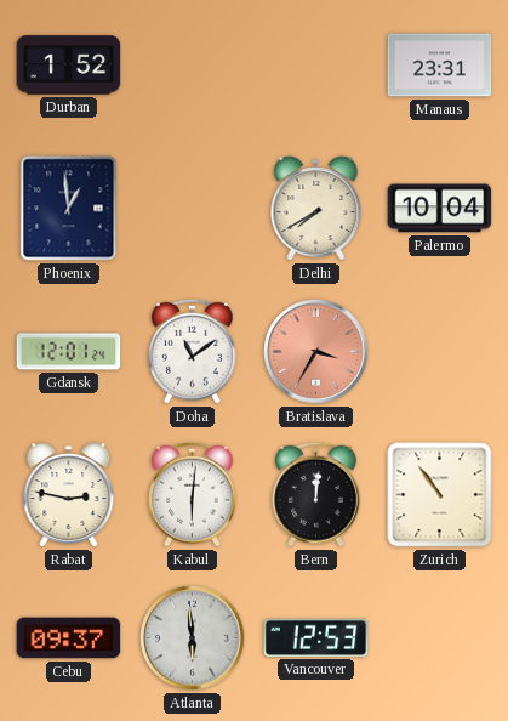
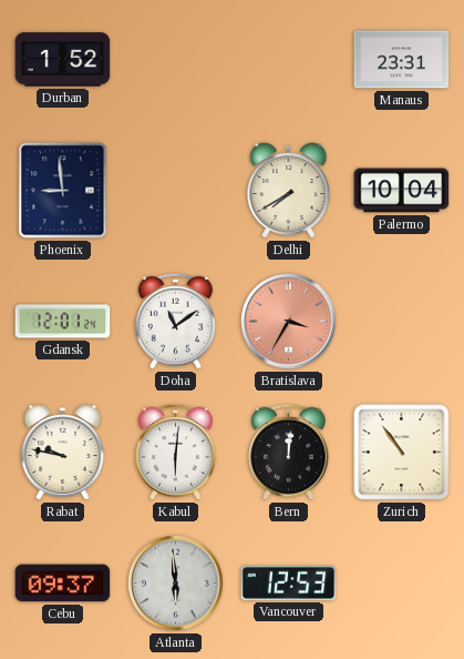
Phoenix: 12:59 -> 8:59 (63, 191)
Rabat: 2:47 -> 9:47 (63, 453)
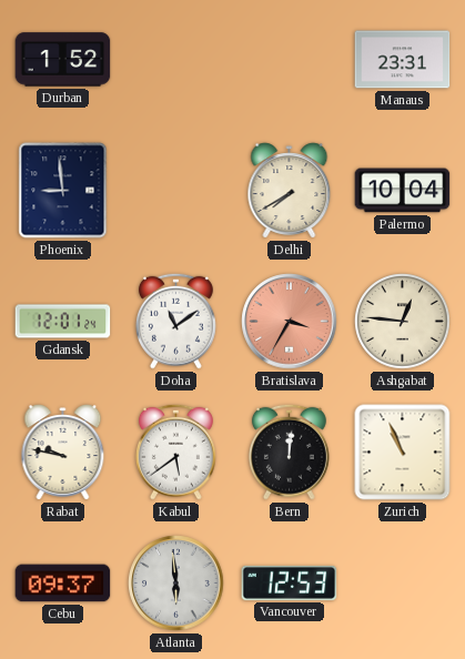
Ashgabat: none -> 12:46 (403, 322)
Kabul: 6:01 -> 5:39 (175, 452)
Zurich: 10:54 -> 10:56 (403, 453)
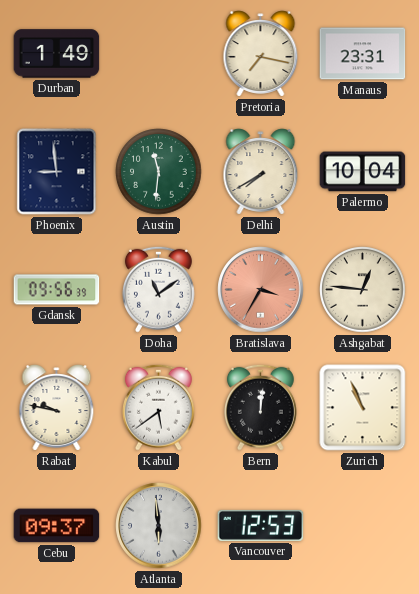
Durban: 1:52 -> 1:49 (57, 54)
Pretoria: none -> 7:17 (261, 54)
Austin: none -> 11:31 (159, 172)
Gdansk: 12:01 -> 09:56 (57, 290)
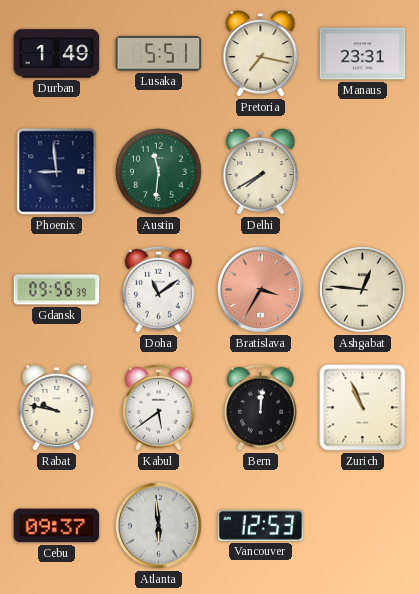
Lusaka: none -> 5:51 (159, 54)
Palermo: 10:04 -> none (363, 172)
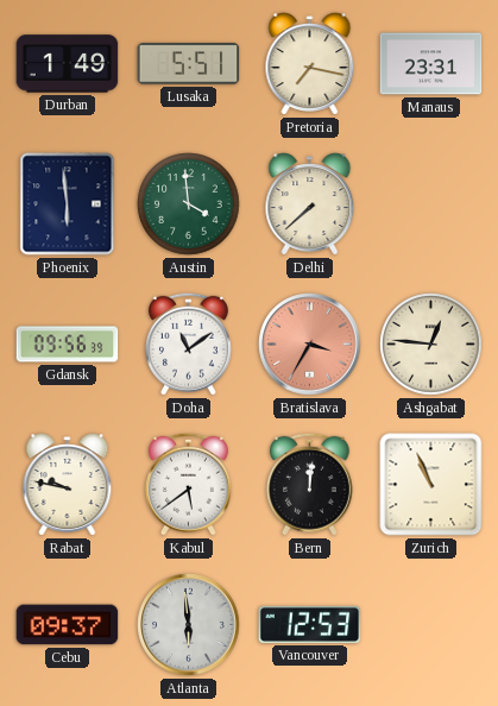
Phoenix: 8:59 -> 5:59 (68, 204)
Austin: 11:31 -> 3:59 (189, 204)
Delhi: 7:40 -> 7:38 (310, 204)
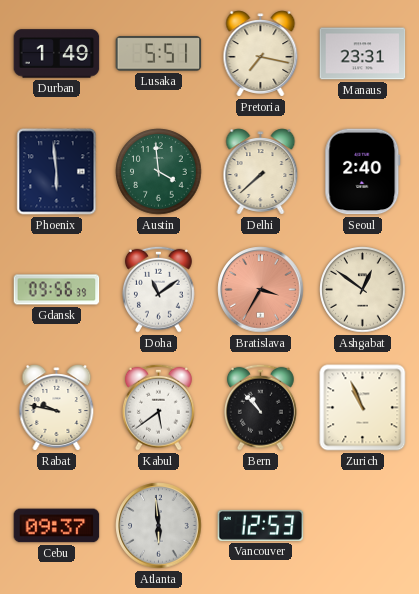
Seoul: none -> 2:40 (363, 172)
Ashgabat: 12:46 -> 12:51 (363, 290)
Bern: 12:01 -> 10:53 (260, 407)
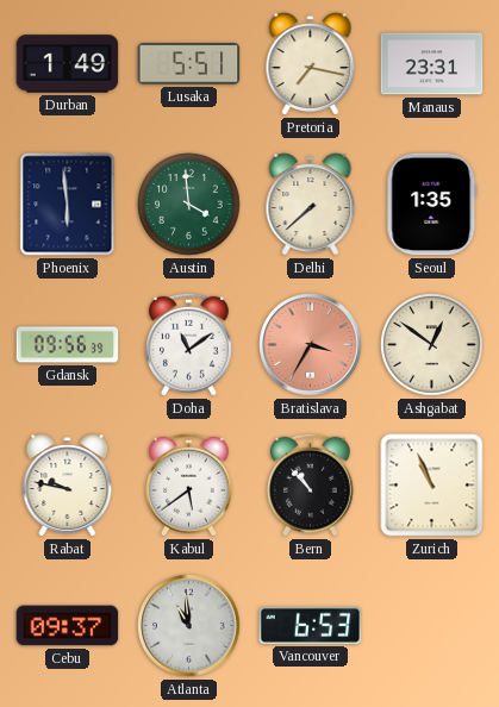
Seoul: 2:40 -> 1:35 (432, 205)
Atlanta: 5:59 -> 10:59 (189, 626)
Vancouver: 12:53 -> 6:53 (311, 625)
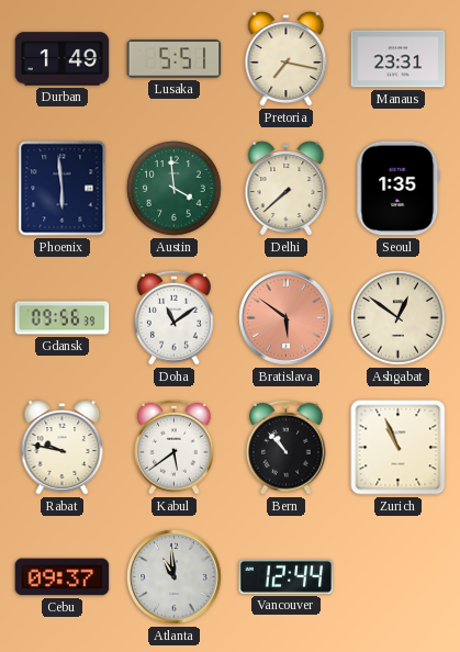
Bratislava: 3:35 -> 5:51 (287, 318)
Vancouver: 6:53 -> 12:44 (287, 576)
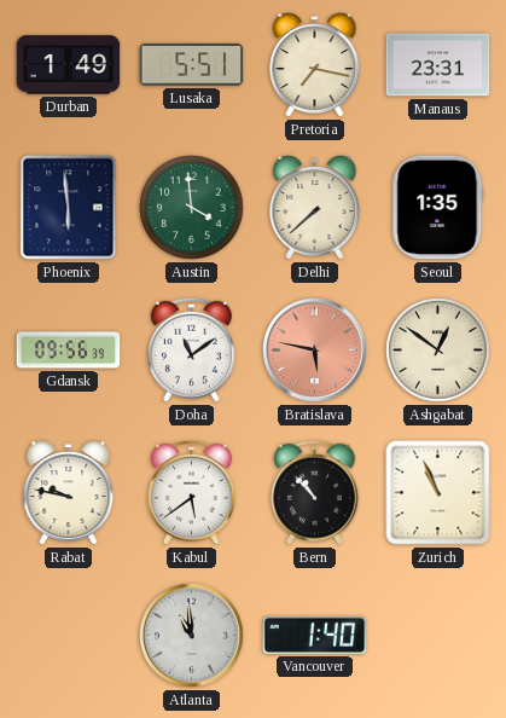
Bratislava: 5:51 -> 5:47 (315, 351)
Cebu: 09:37 -> none (63, 577)
Vancouver: 12:44 -> 1:40 (315, 635)
